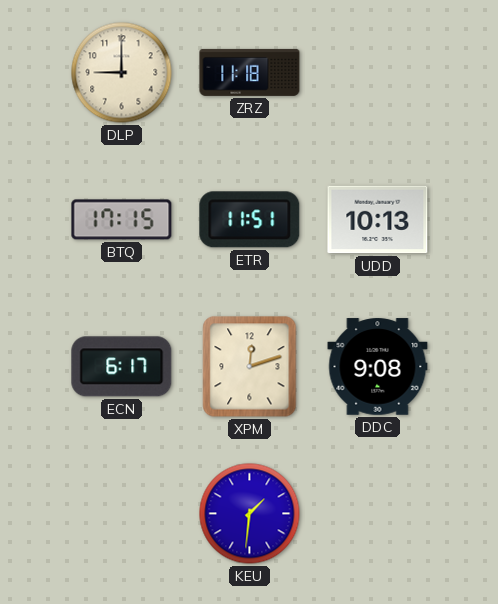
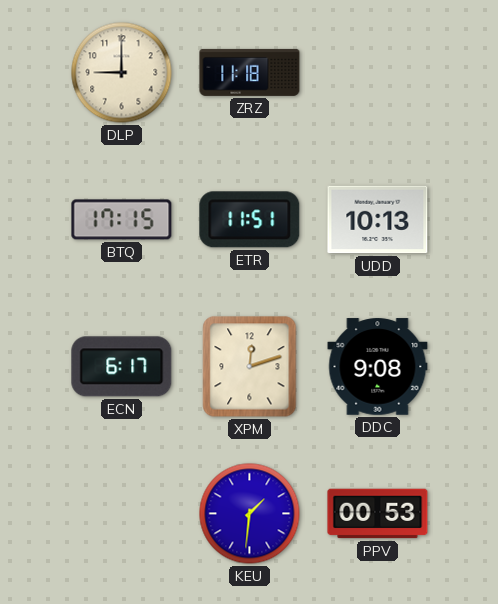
PPV: none -> 00:53 (378, 514)
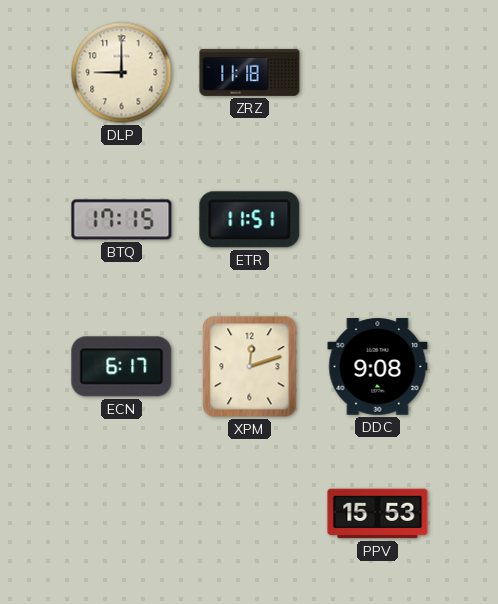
UDD: 10:13 -> none (378, 220)
KEU: 1:31 -> none (250, 514)
PPV: 00:53 -> 15:53 (378, 514)
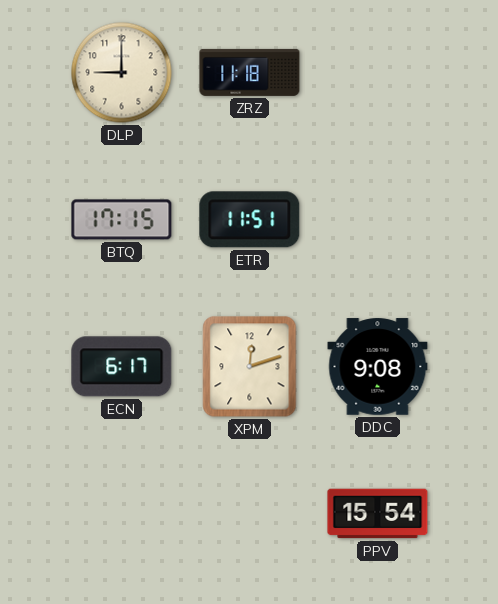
PPV: 15:53 -> 15:54 (378, 514)
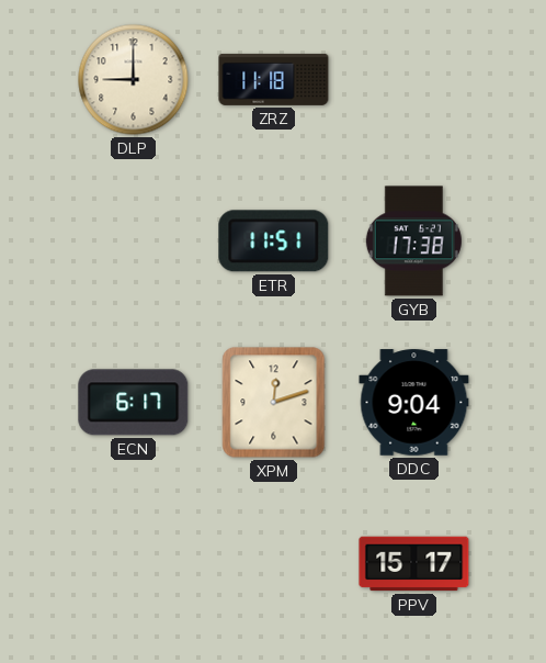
BTQ: 17:15 -> none (122, 220)
GYB: none -> 17:38 (413, 241)
DDC: 9:08 -> 9:04 (414, 403)
PPV: 15:54 -> 15:17 (414, 564)
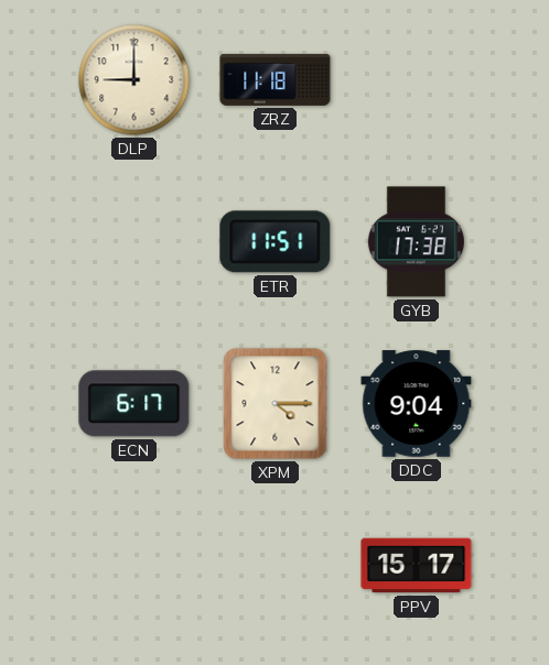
XPM: 12:12 -> 4:15 (276, 404)
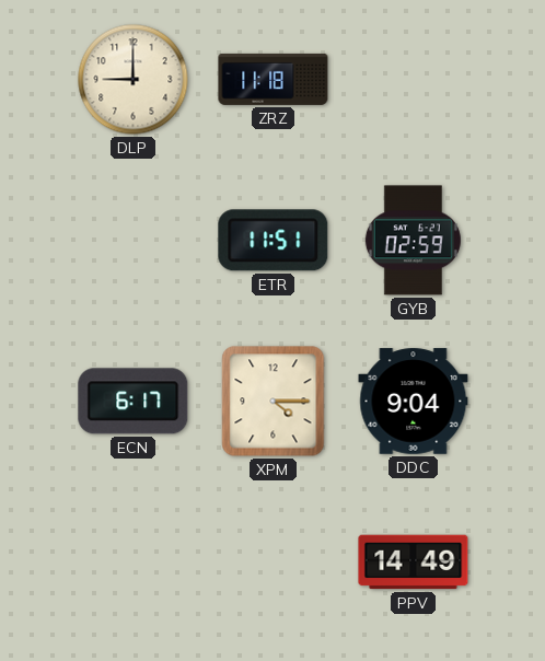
GYB: 17:38 -> 02:59 (413, 241)
PPV: 15:17 -> 14:49 (414, 563)
